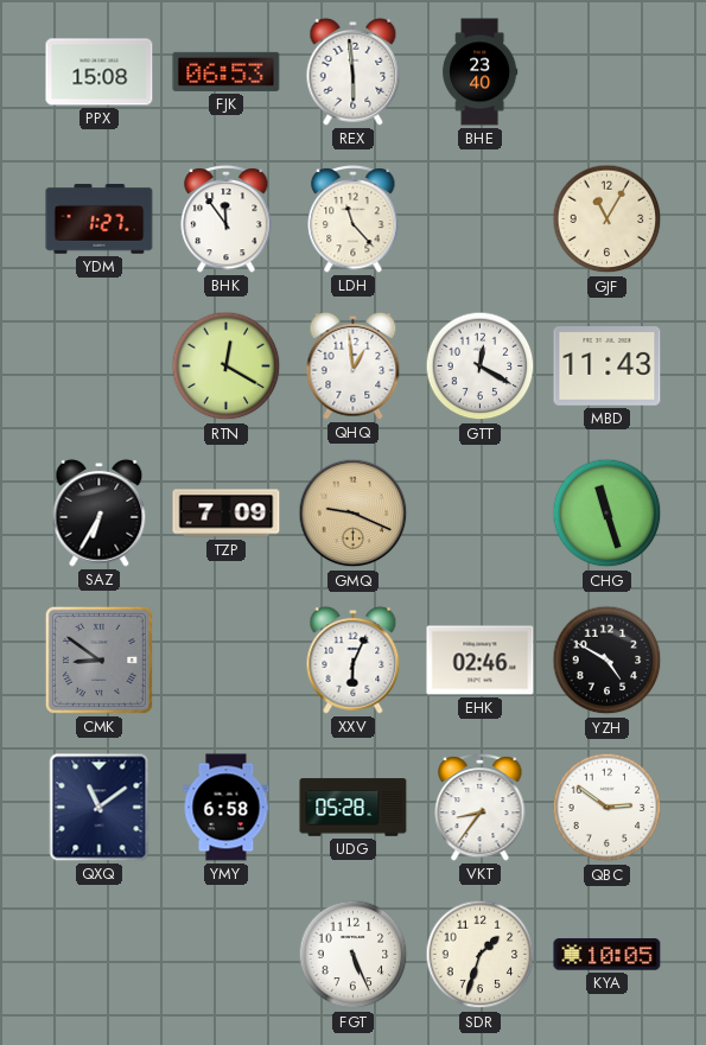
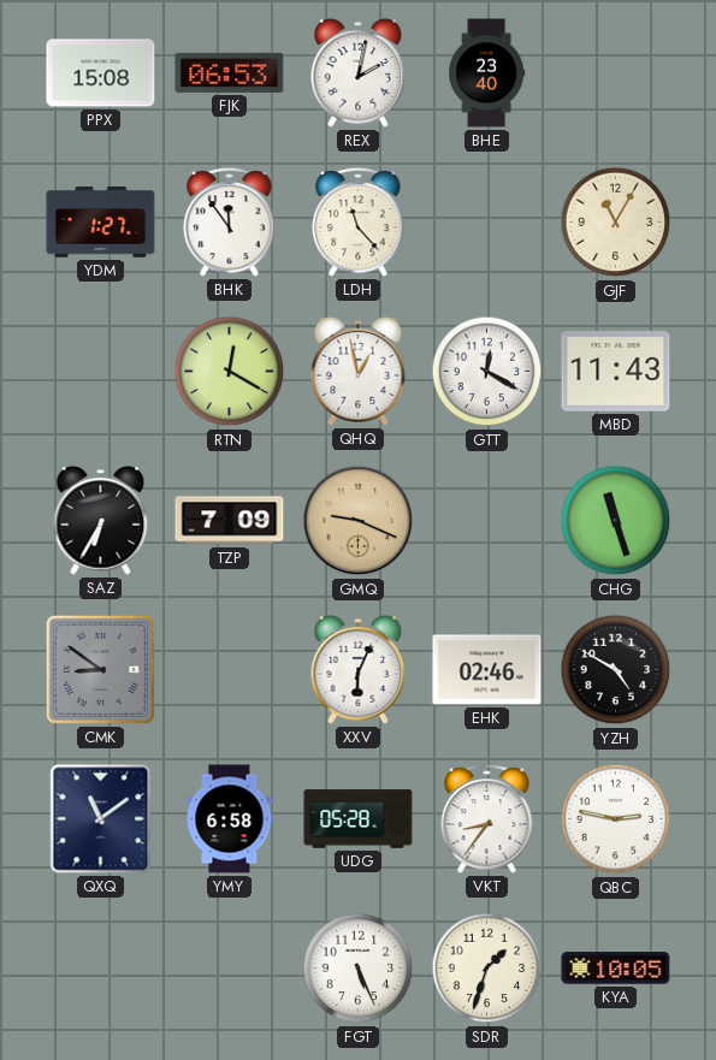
REX: 5:59 -> 2:02 (359, 72)
QHQ: 12:59 -> 12:58 (359, 371)
QBC: 2:51 -> 2:47 (616, 819)
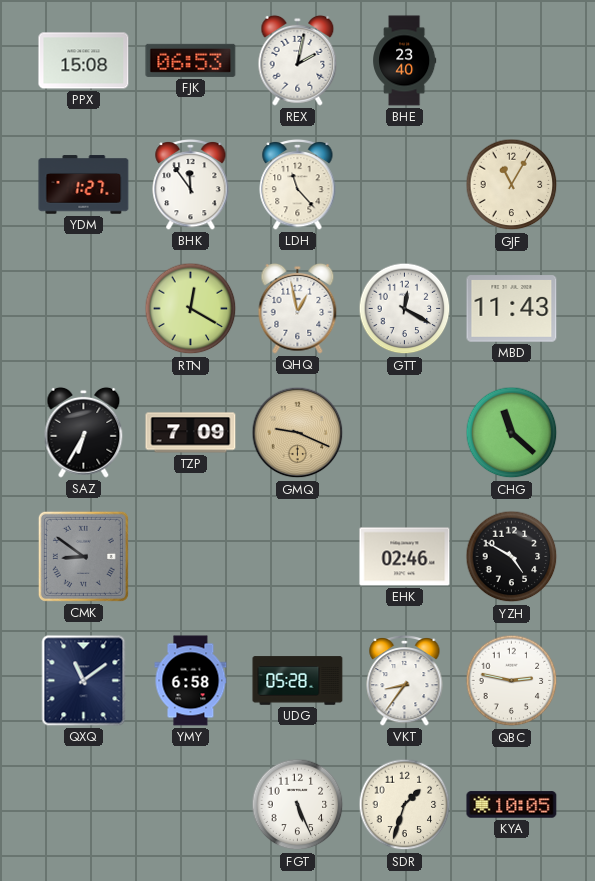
CHG: 11:27 -> 11:22 (512, 433)
XXV: 6:04 -> none (359, 669)
